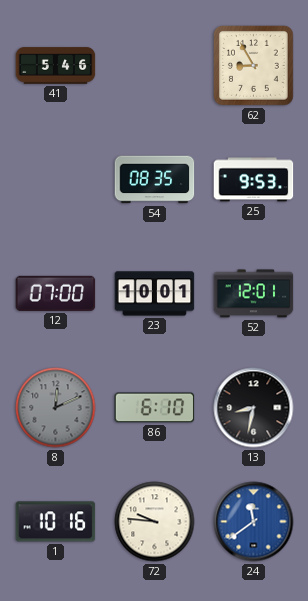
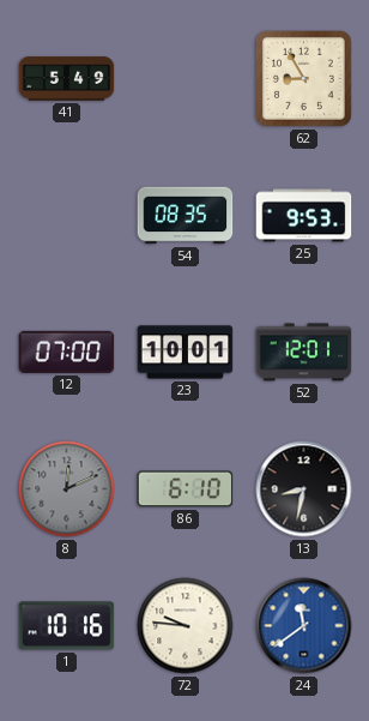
41: 5:46 -> 5:49 (67, 79)
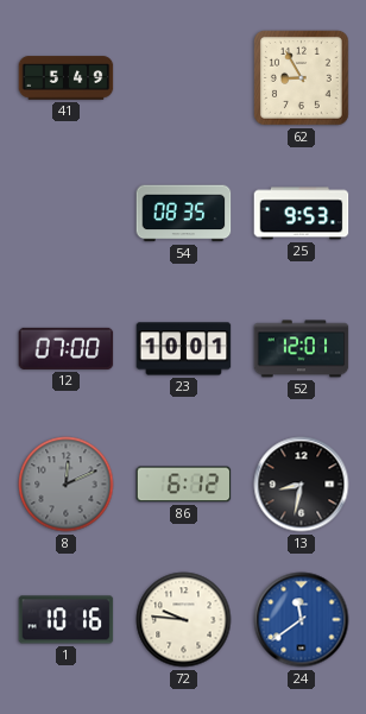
86: 6:10 -> 6:12 (184, 485)
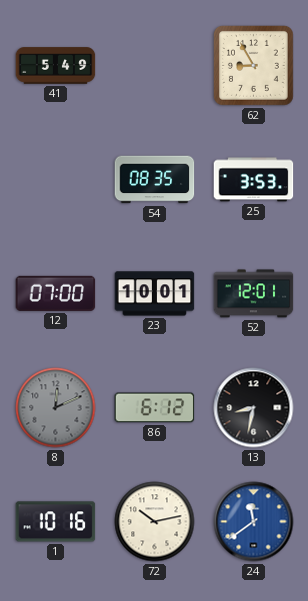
25: 9:53 -> 3:53 (254, 180)
72: 9:46 -> 10:13 (155, 522)
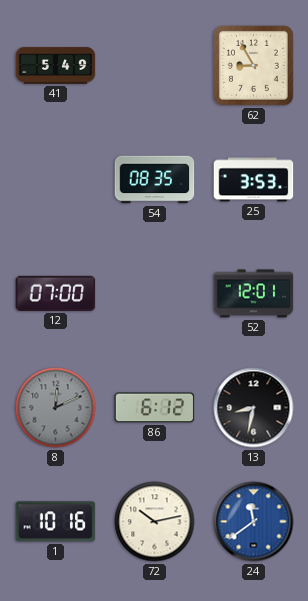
23: 10:01 -> none (155, 294)
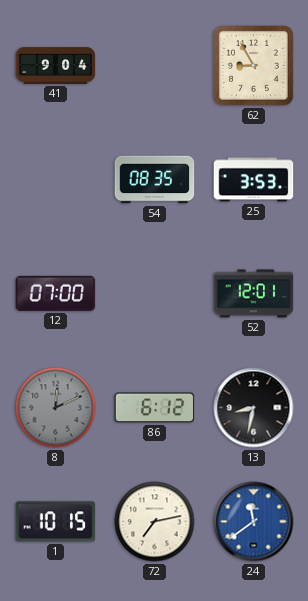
41: 5:49 -> 9:04 (56, 66)
1: 10:16 -> 10:15 (56, 522)
72: 10:13 -> 7:13 (155, 522)
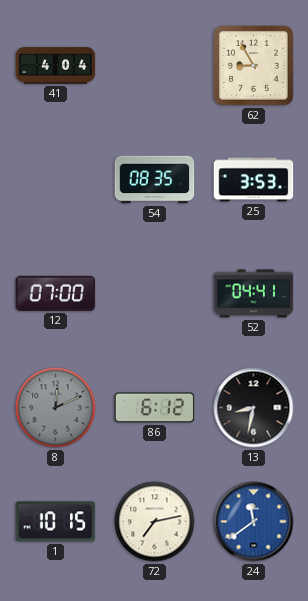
41: 9:04 -> 4:04 (56, 66)
52: 12:01 -> 04:41 (254, 294)
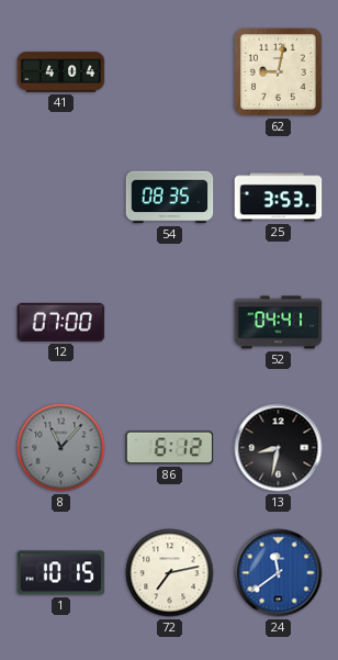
62: 8:55 -> 9:02 (279, 72)
8: 12:11 -> 11:07 (61, 448)
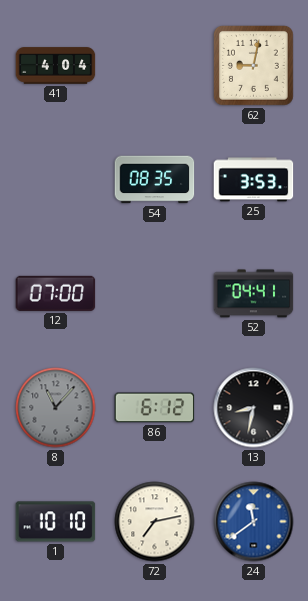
1: 10:15 -> 10:10 (56, 522)
